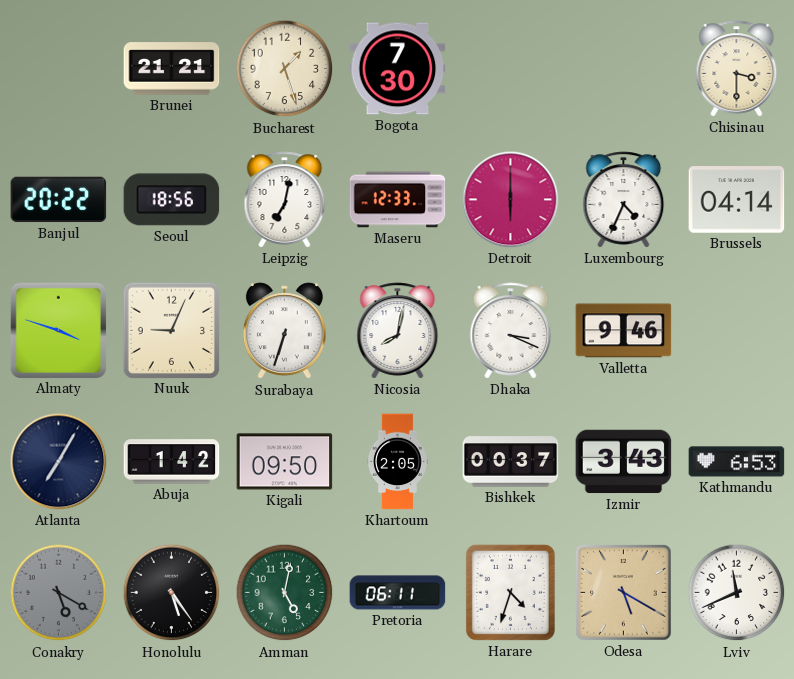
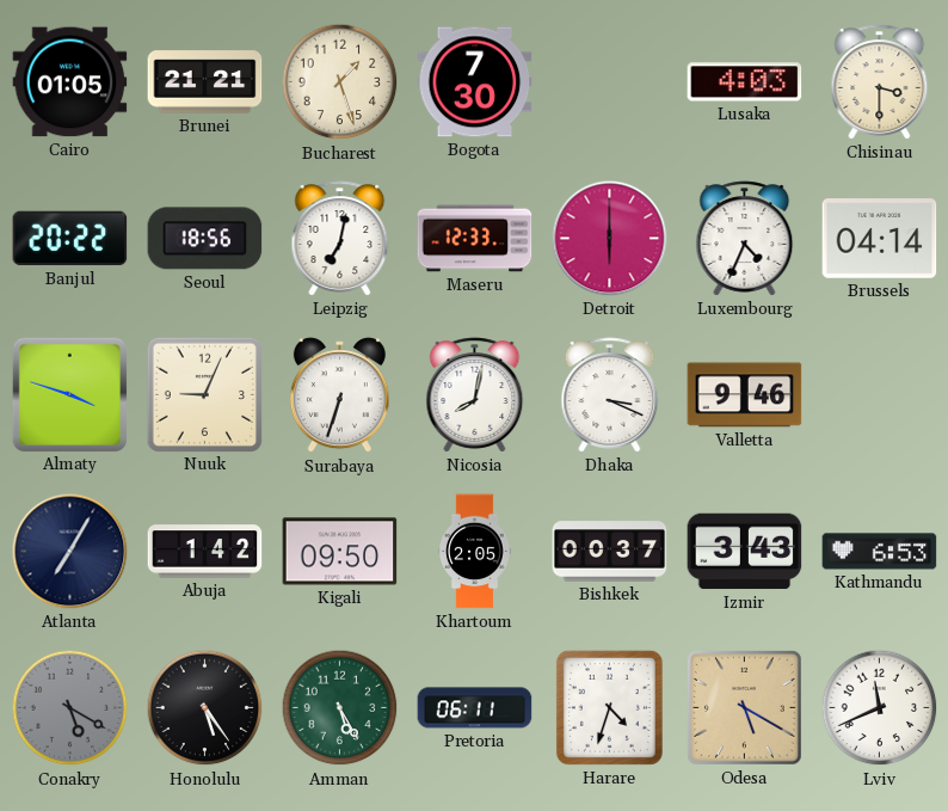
Cairo: none -> 01:05 (70, 82)
Lusaka: none -> 4:03 (745, 82)
Amman: 5:02 -> 5:25 (340, 708)
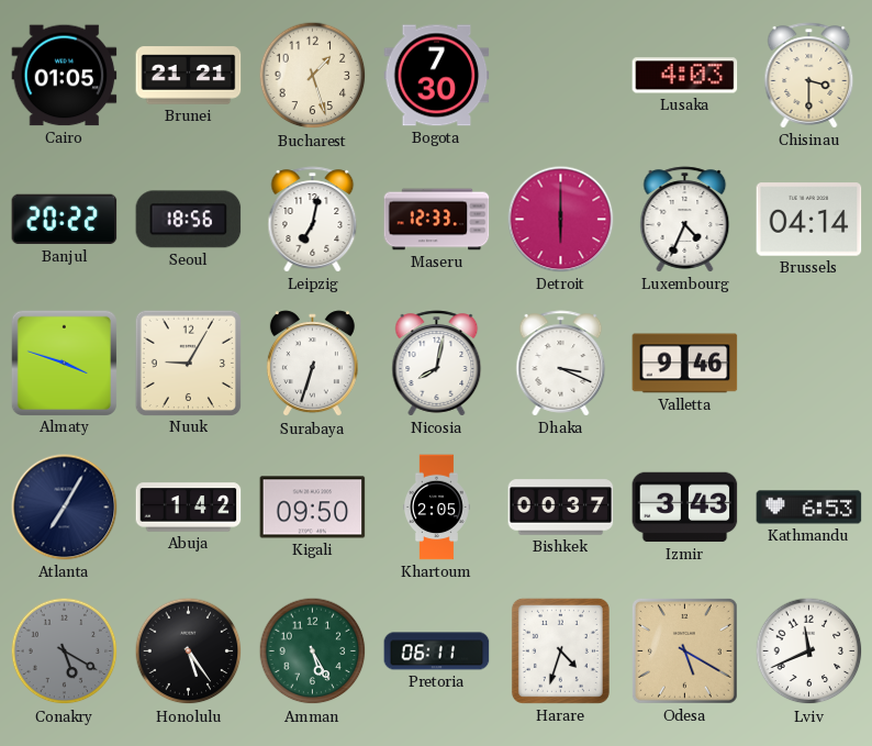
Nuuk: 9:04 -> 9:05 (188, 363)
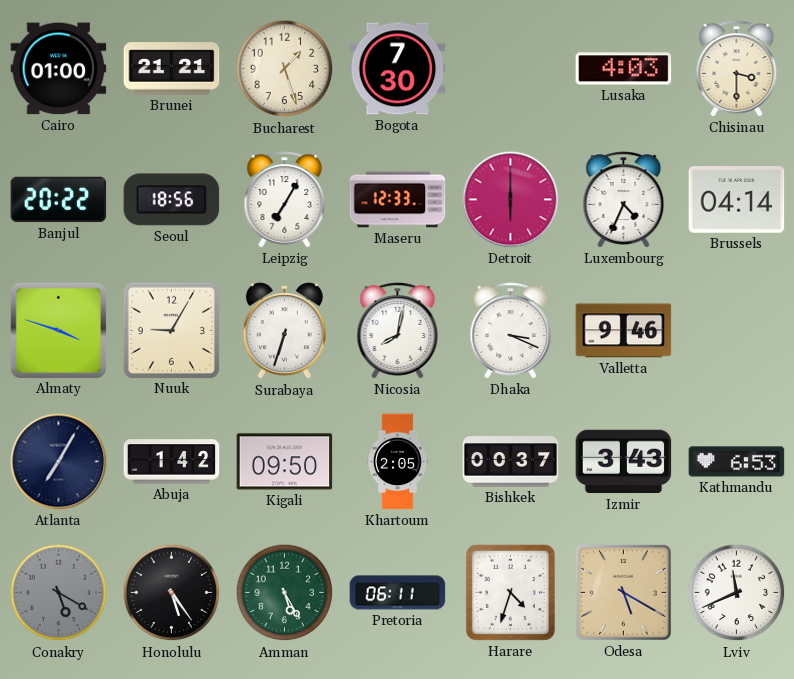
Cairo: 01:05 -> 01:00 (59, 69)
Leipzig: 7:02 -> 7:05 (285, 200)
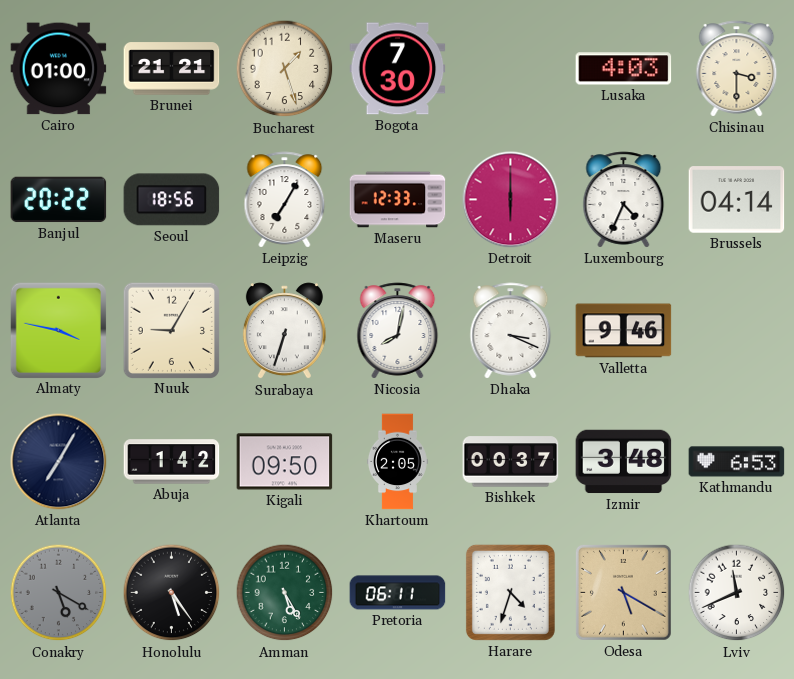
Almaty: 3:48 -> 3:47 (58, 330)
Izmir: 3:43 -> 3:48 (624, 462)
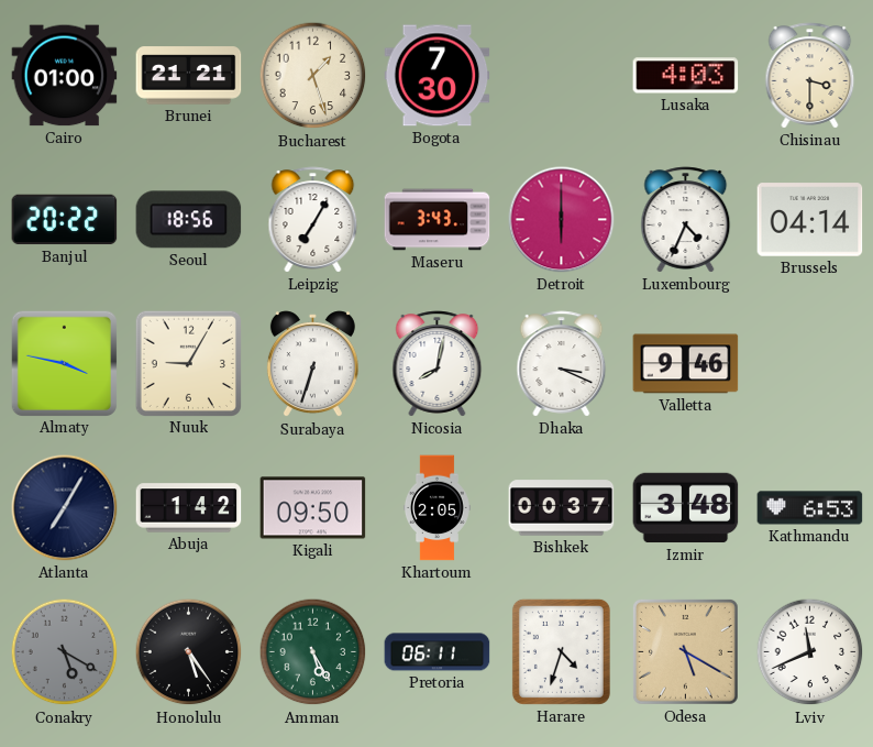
Maseru: 12:33 -> 3:43 (438, 220)
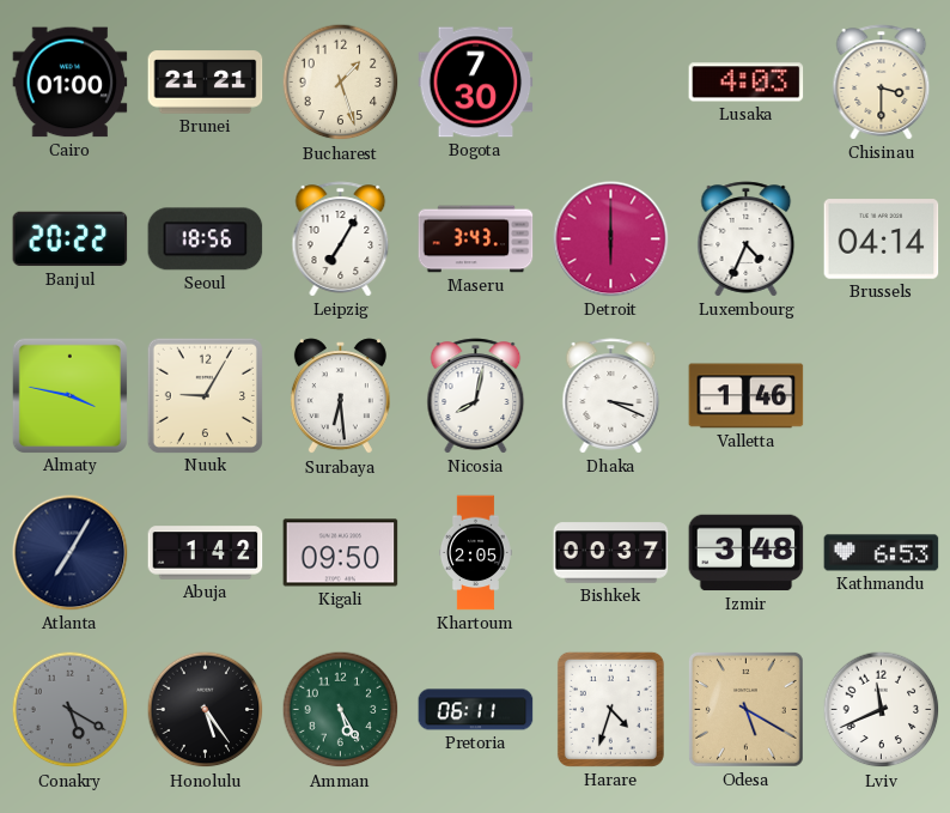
Surabaya: 6:33 -> 6:29 (340, 396)
Valletta: 9:46 -> 1:46 (747, 396)
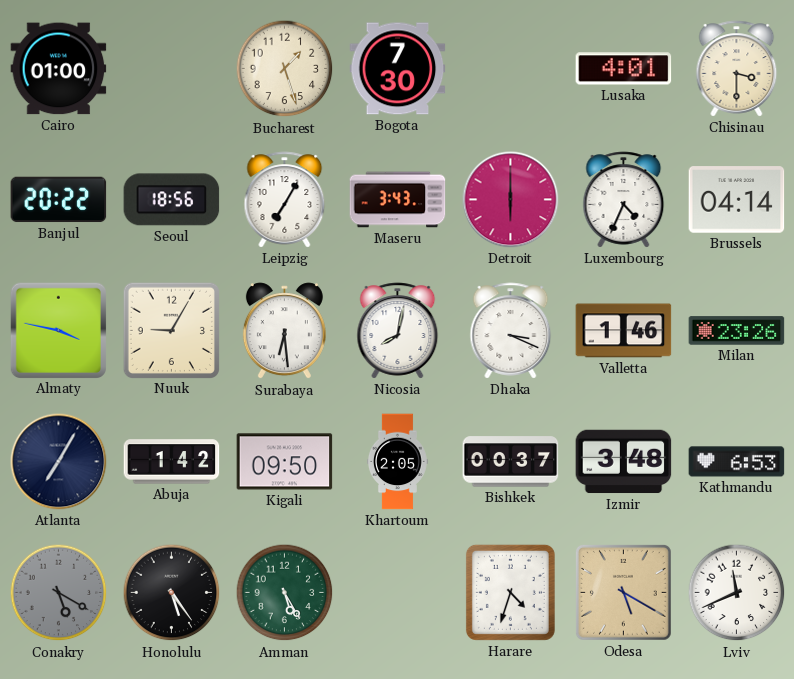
Brunei: 21:21 -> none (206, 83)
Lusaka: 4:03 -> 4:01 (624, 69)
Milan: none -> 23:26 (737, 331)
Pretoria: 06:11 -> none (476, 710)
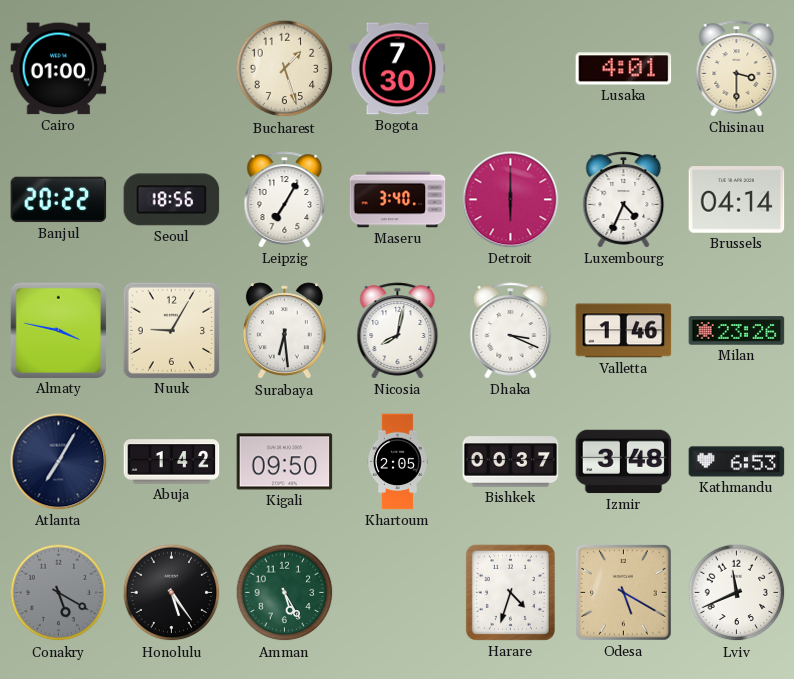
Maseru: 3:43 -> 3:40 (398, 200)
